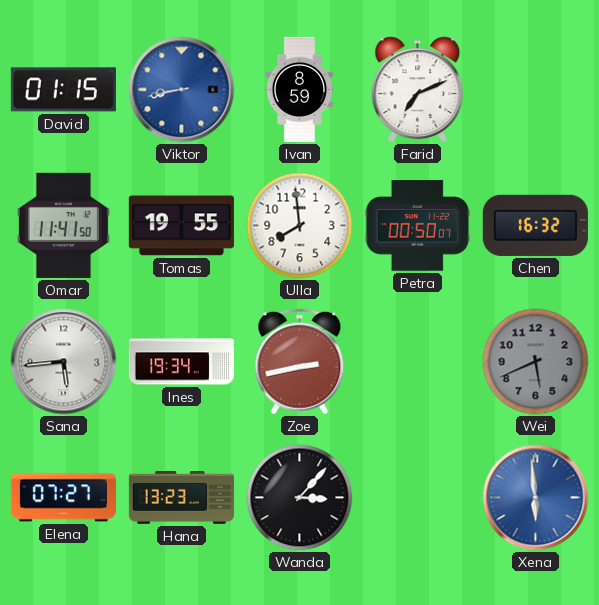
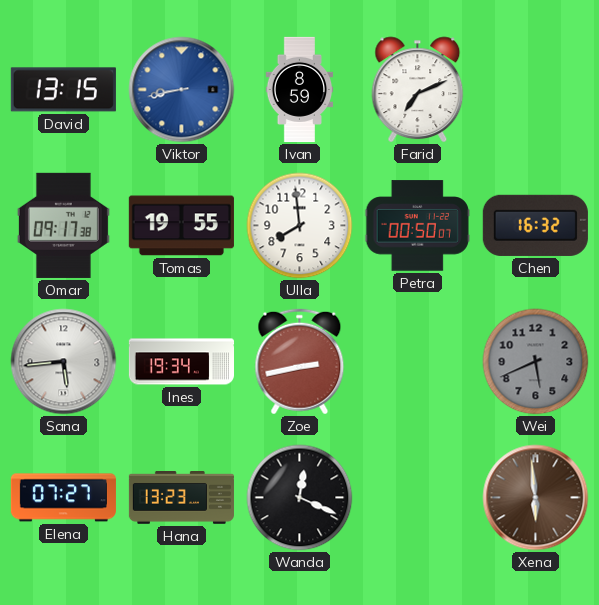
David: 01:15 -> 13:15 (63, 90)
Omar: 11:41 -> 09:17 (63, 225)
Wanda: 3:07 -> 12:19 (300, 498)
Xena dial: blue -> brown (536, 498)
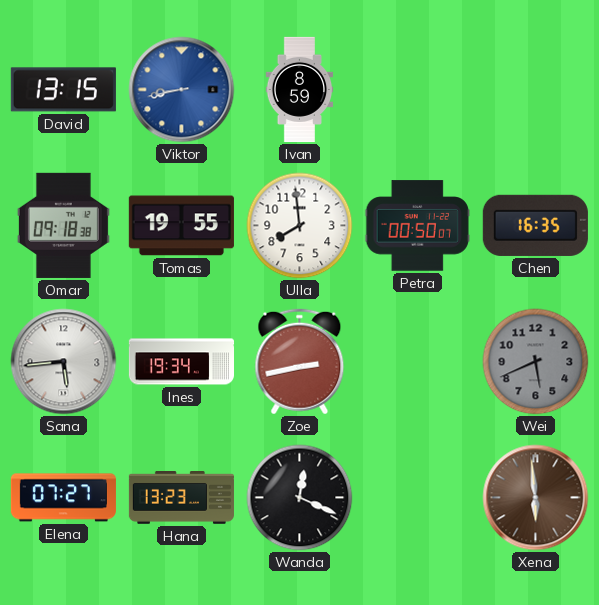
Farid: 7:11 -> none (418, 90)
Omar: 09:17 -> 09:18 (63, 225)
Chen: 16:32 -> 16:35 (535, 225)
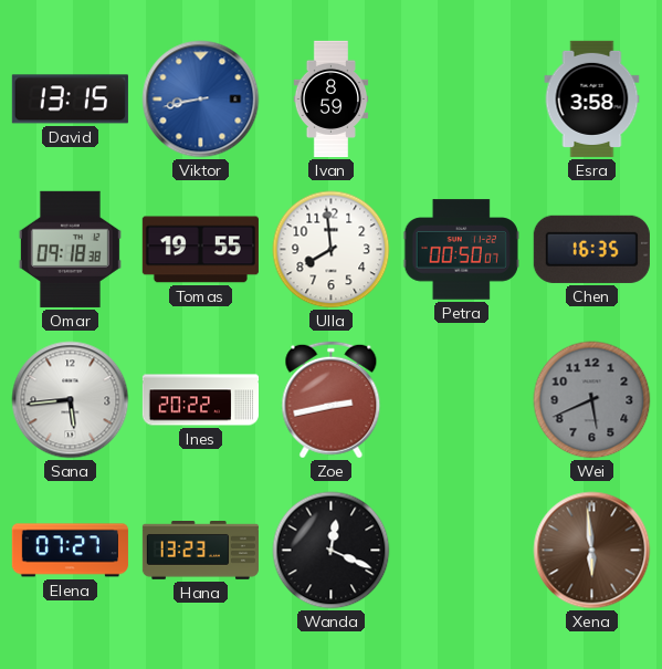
Esra: none -> 3:58 (592, 98)
Ines: 19:34 -> 20:22 (200, 400)
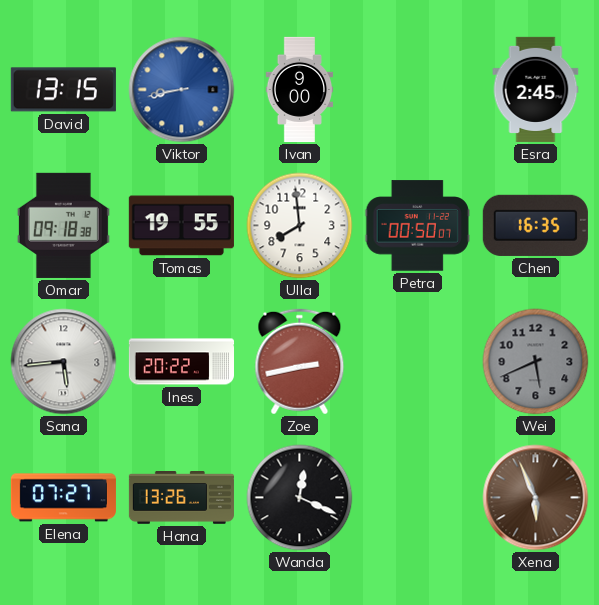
Ivan: 8:59 -> 9:00 (300, 89)
Esra: 3:58 -> 2:45 (536, 89)
Hana: 13:23 -> 13:26 (181, 498)
Xena: 5:59 -> 5:56 (536, 498)
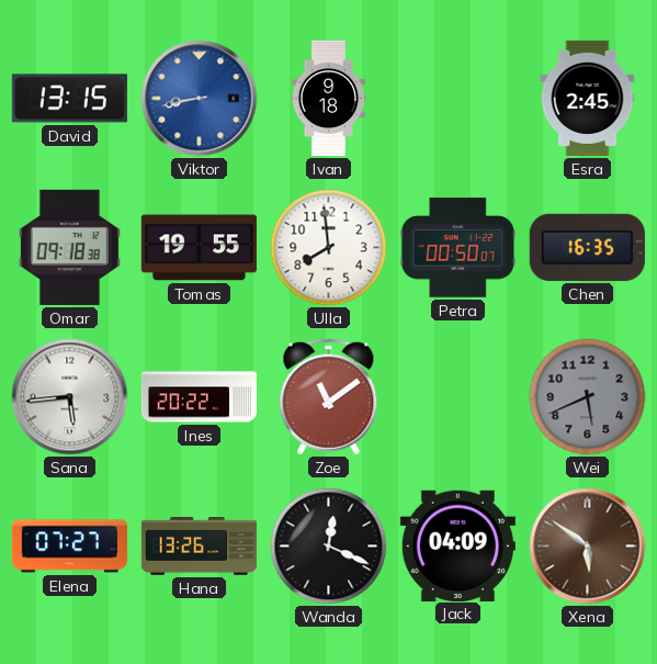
Ivan: 9:00 -> 9:18 (329, 98)
Zoe: 2:43 -> 11:09 (329, 397)
Jack: none -> 04:09 (457, 545)
Xena: 5:56 -> 5:51 (588, 547)
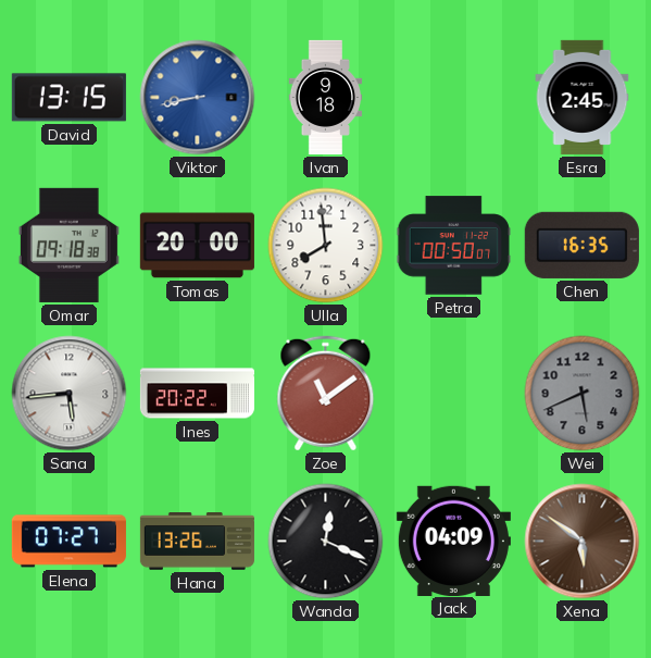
Tomas: 19:55 -> 20:00 (197, 246)
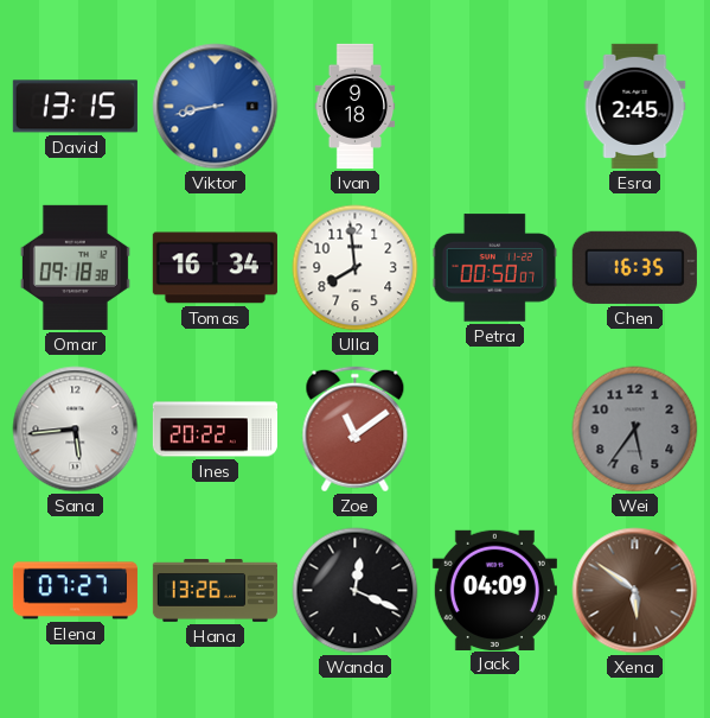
Tomas: 20:00 -> 16:34 (215, 268)
Wei: 5:41 -> 5:36 (635, 430)
